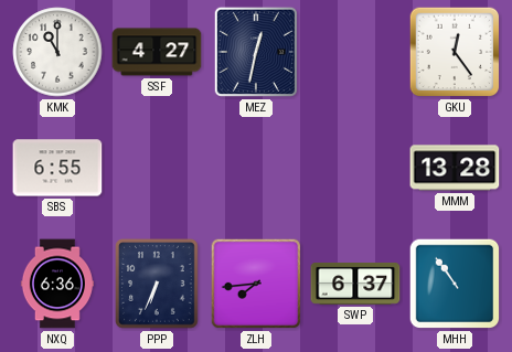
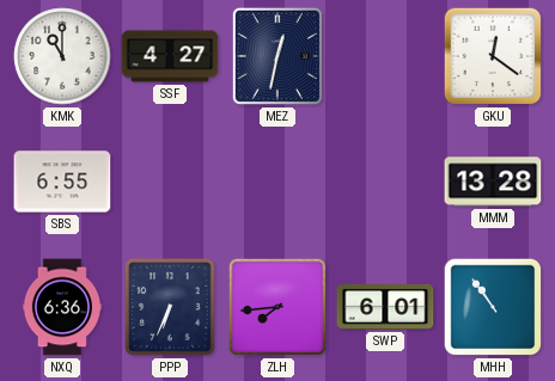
GKU: 12:24 -> 12:21 (493, 56)
SWP: 6:37 -> 6:01 (385, 308)
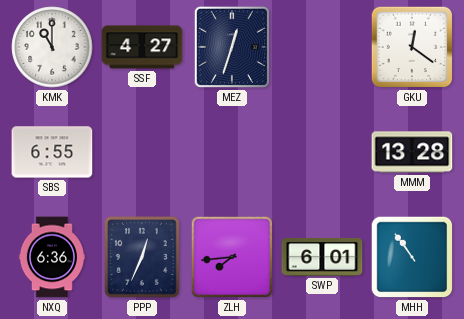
MEZ: 12:32 -> 12:33 (232, 47)
PPP: 6:34 -> 12:34 (142, 257)
